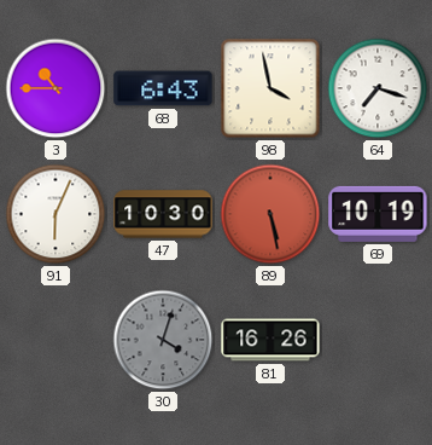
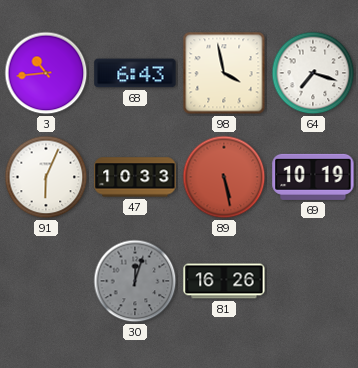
3: 10:45 -> 10:44 (46, 73)
47: 10:30 -> 10:33 (135, 177)
30: 4:03 -> 12:03 (135, 281)
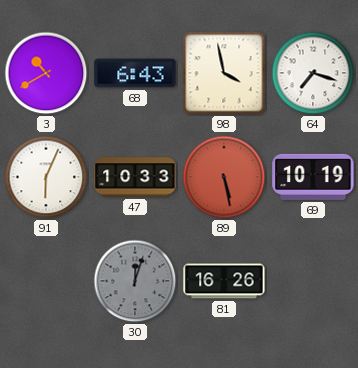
3: 10:44 -> 10:40 (46, 73)
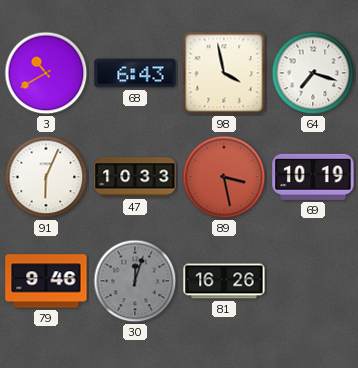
89: 5:28 -> 3:28 (224, 177)
79: none -> 9:46 (46, 281)
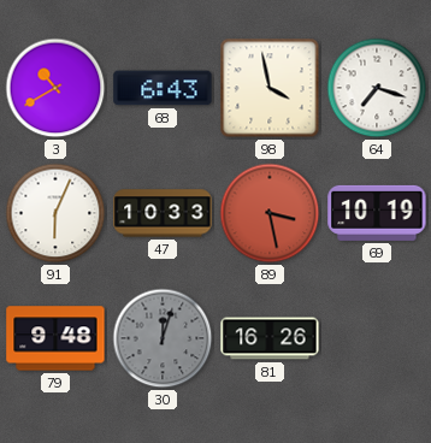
79: 9:46 -> 9:48 (55, 338)
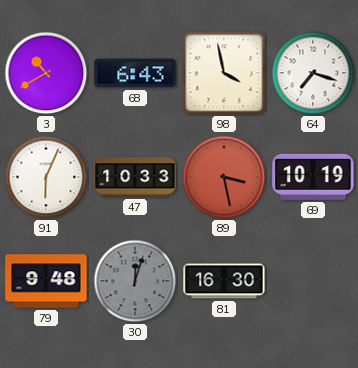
81: 16:26 -> 16:30 (224, 281)
